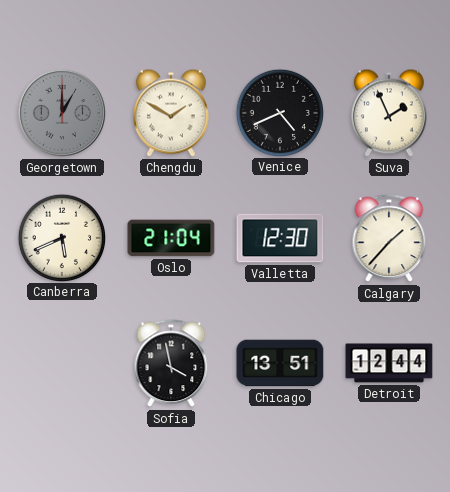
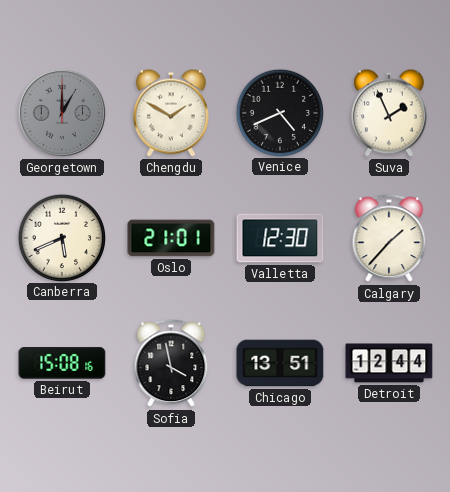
Oslo: 21:04 -> 21:01 (171, 238)
Beirut: none -> 15:08 (62, 363)
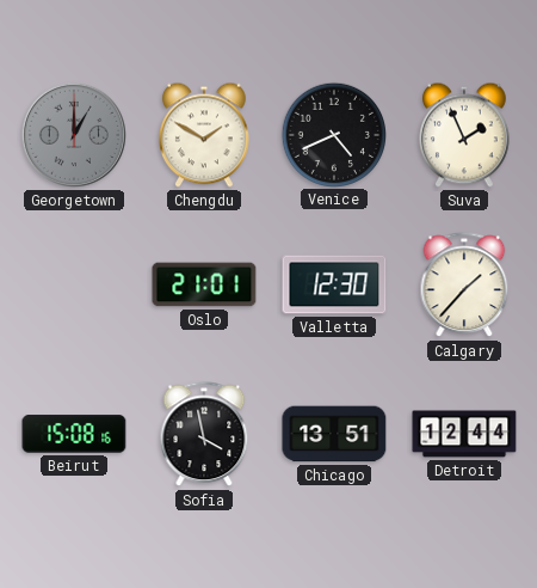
Canberra: 5:41 -> none (61, 237)
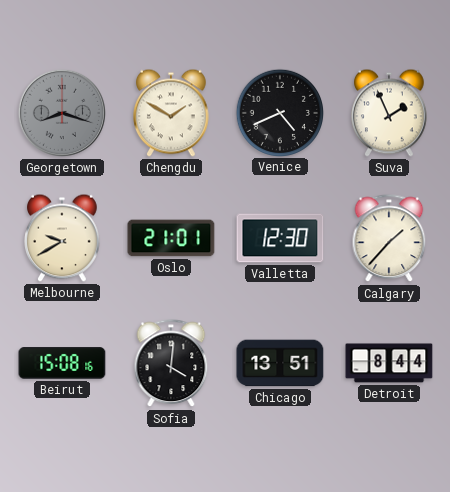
Georgetown: 1:00 -> 8:18 (62, 113)
Melbourne: none -> 9:40 (63, 238)
Sofia: 3:58 -> 4:01 (171, 364)
Detroit: 12:44 -> 8:44 (389, 363)
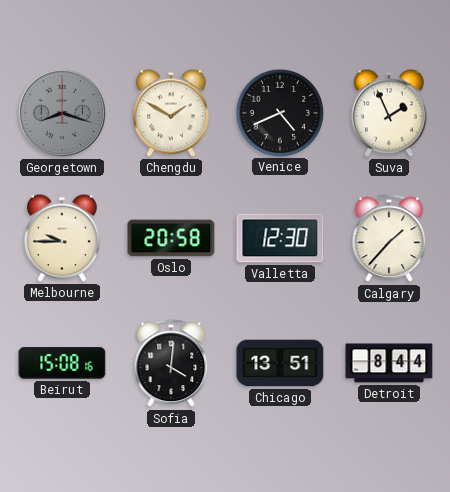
Melbourne: 9:40 -> 9:45 (63, 238)
Oslo: 21:01 -> 20:58 (171, 238)
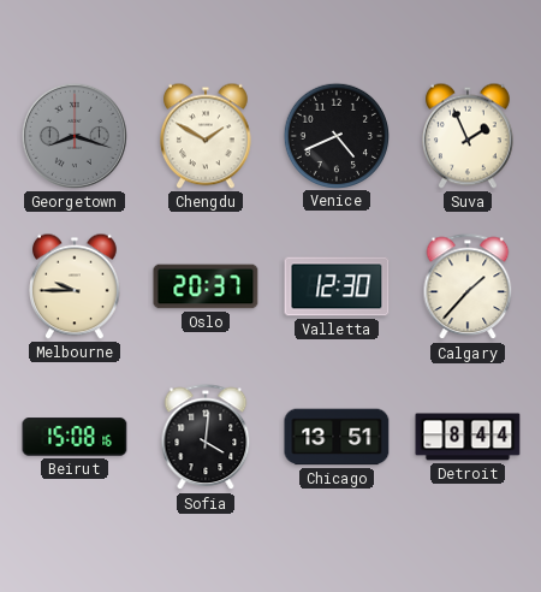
Oslo: 20:58 -> 20:37 (206, 286)
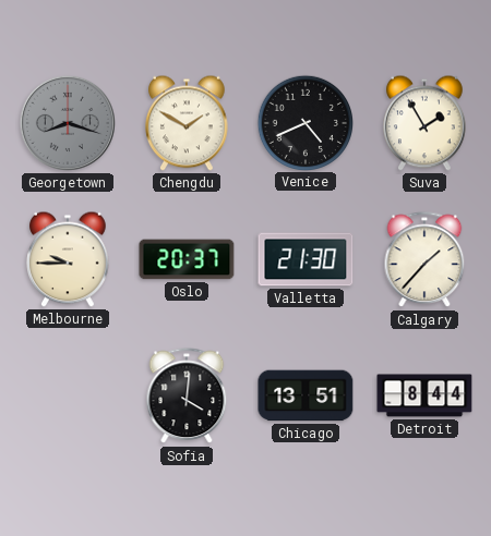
Suva: 1:56 -> 1:55 (426, 123)
Valletta: 12:30 -> 21:30 (306, 259)
Beirut: 15:08 -> none (75, 437)
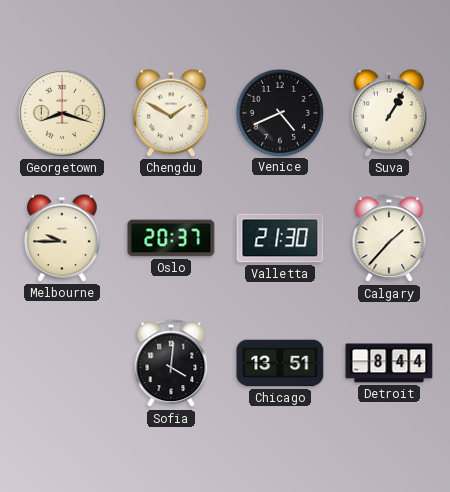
Georgetown dial: grey -> cream (62, 113)
Suva: 1:55 -> 1:05 (390, 113)
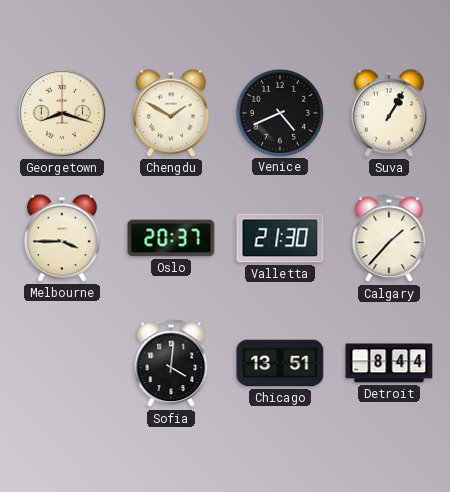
Melbourne: 9:45 -> 3:45 (63, 238)
